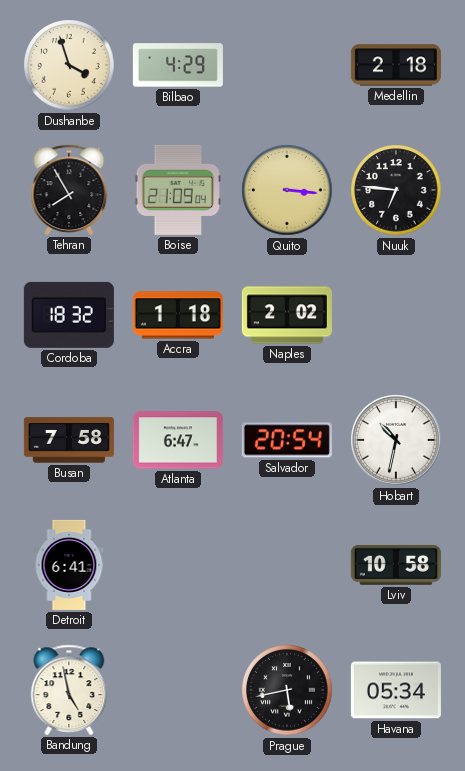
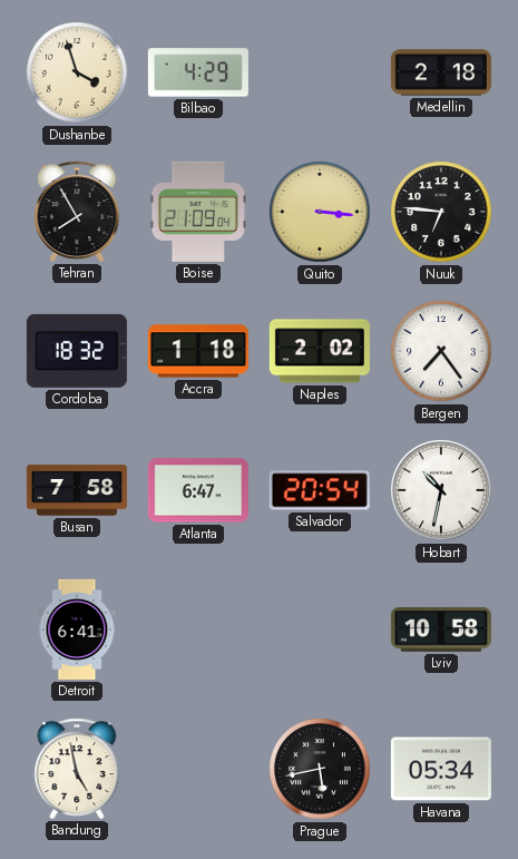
Bergen: none -> 7:24 (441, 351)
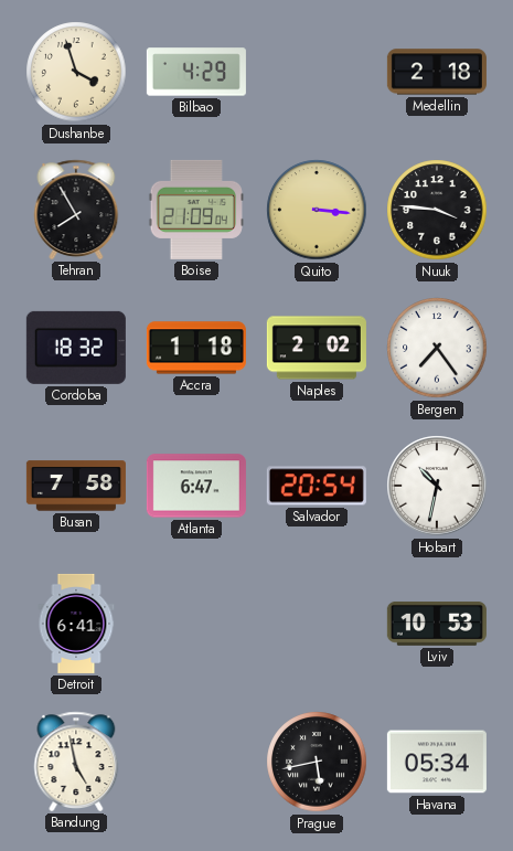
Nuuk: 6:46 -> 3:46 (437, 210)
Lviv: 10:58 -> 10:53 (437, 624)
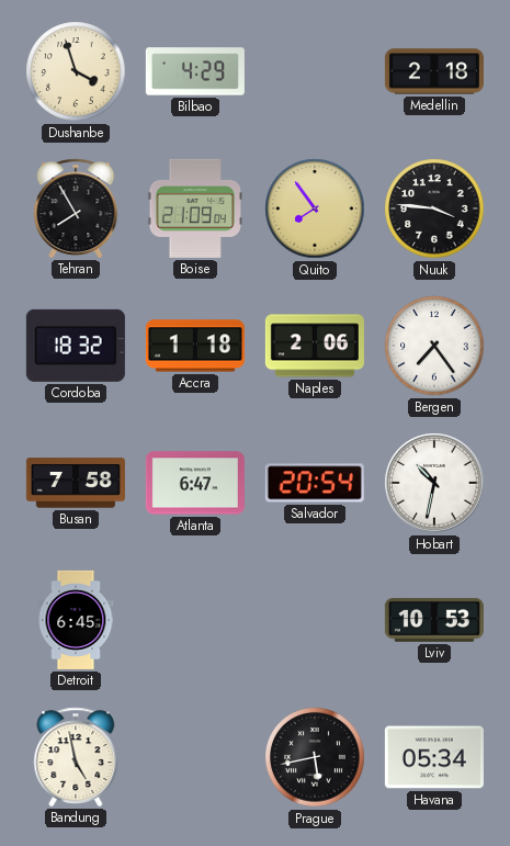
Quito: 3:16 -> 7:54 (315, 208)
Naples: 2:02 -> 2:06 (315, 346)
Detroit: 6:41 -> 6:45 (76, 620)
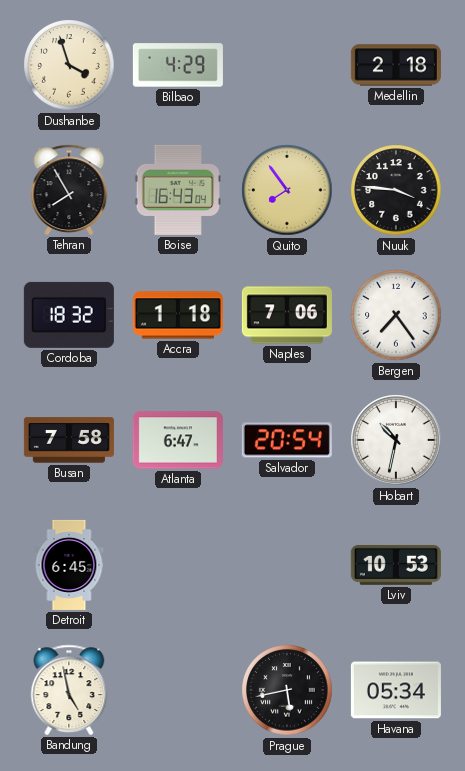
Boise: 21:09 -> 16:43 (178, 190)
Naples: 2:06 -> 7:06 (287, 315)
